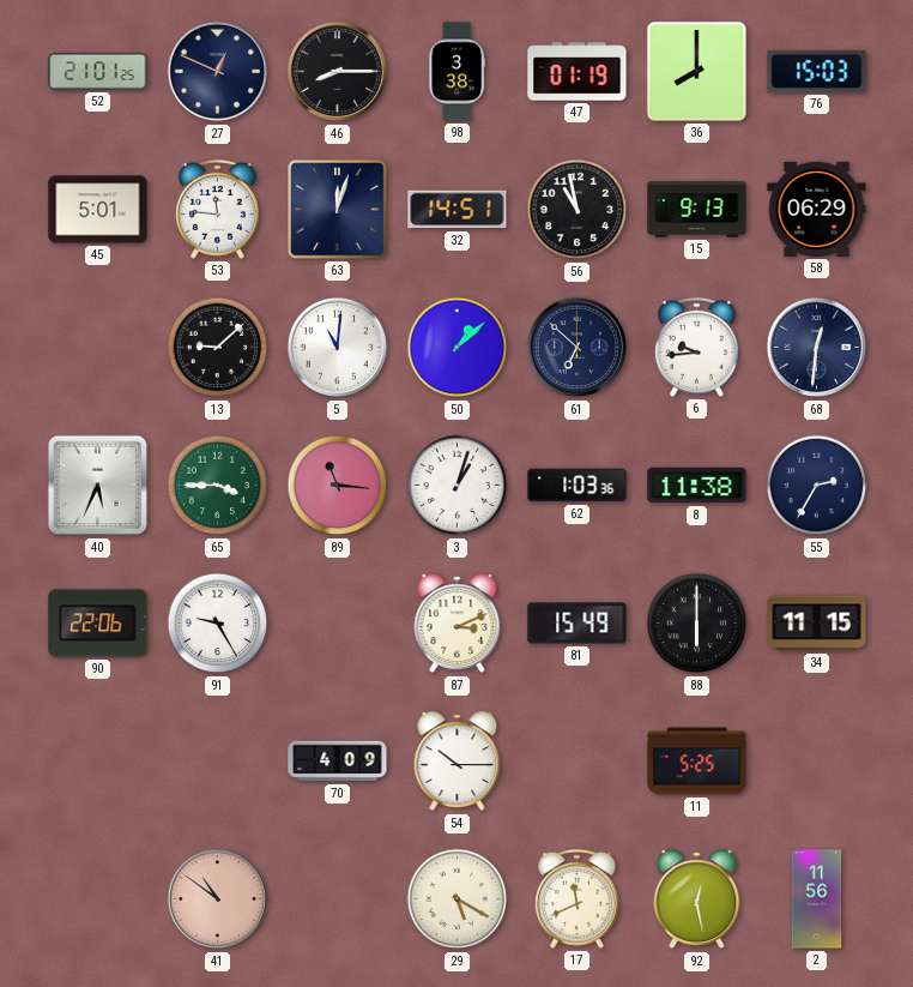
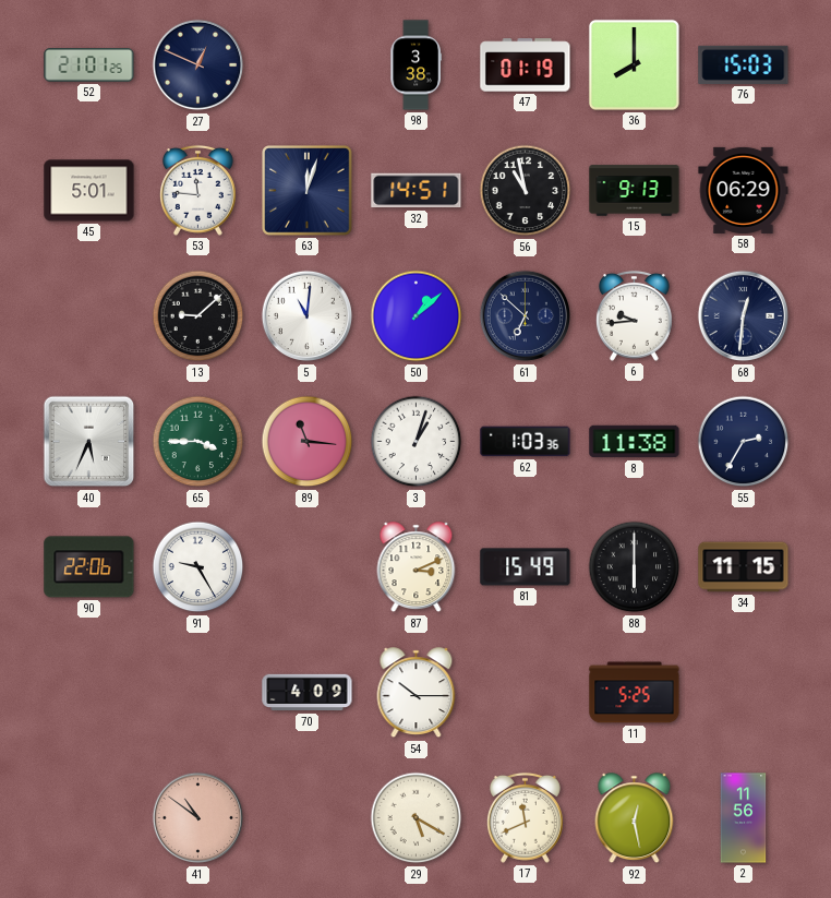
46: 8:15 -> none (338, 72)
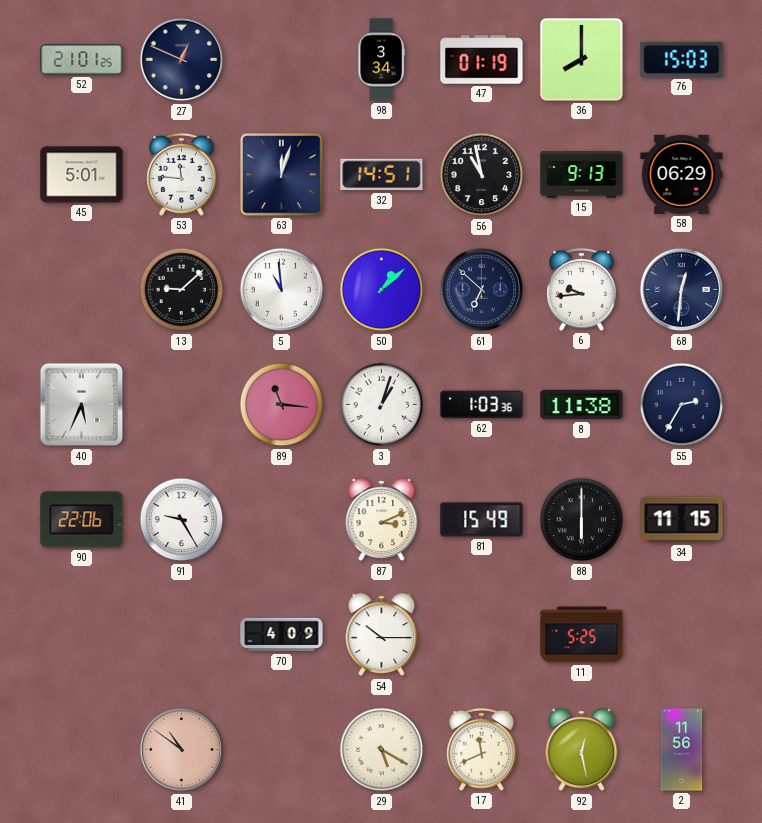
98: 3:38 -> 3:34 (381, 60)
5: 11:01 -> 10:59 (282, 290)
65: 3:45 -> none (198, 442)
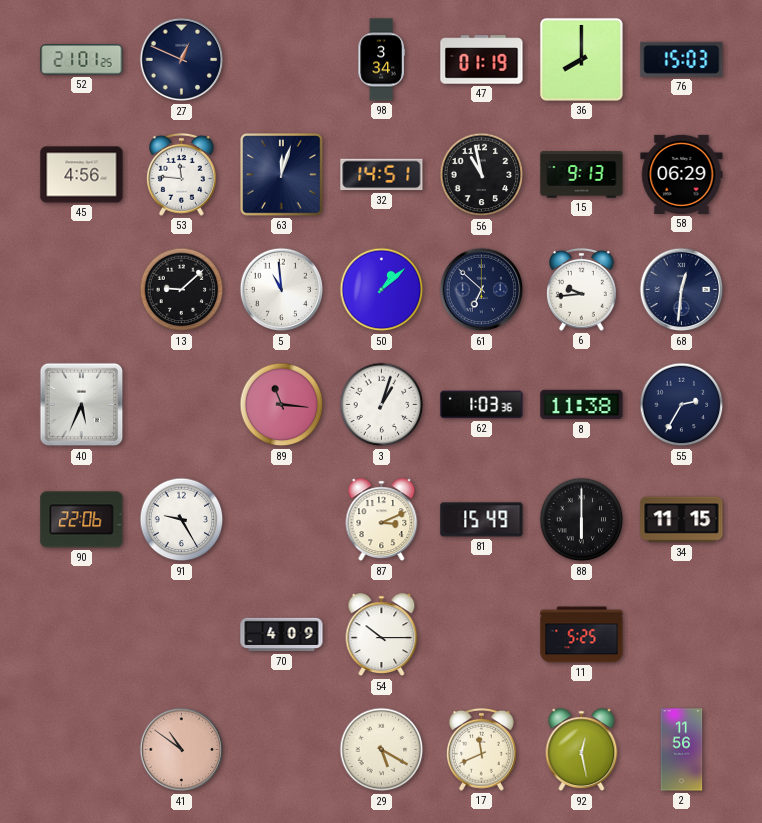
45: 5:01 -> 4:56 (82, 175)
